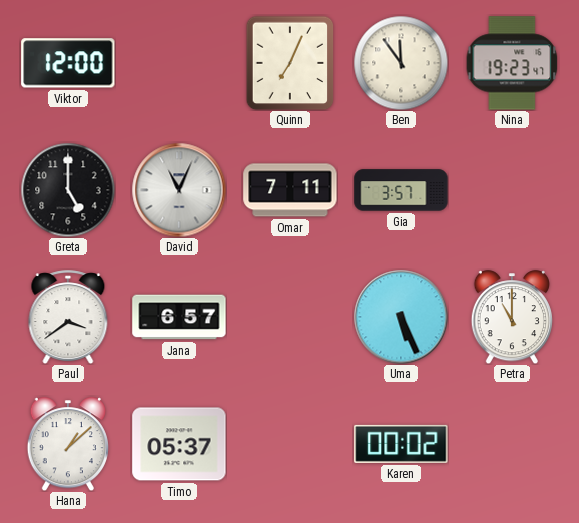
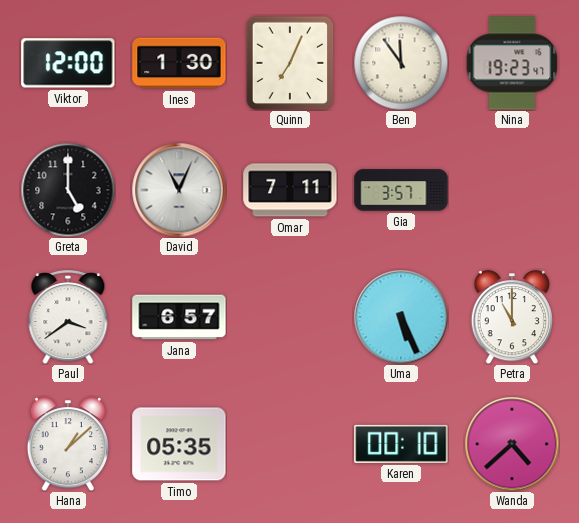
Ines: none -> 1:30 (179, 63)
Timo: 05:37 -> 05:35 (179, 444)
Karen: 00:02 -> 00:10 (401, 444)
Wanda: none -> 4:38 (512, 444)
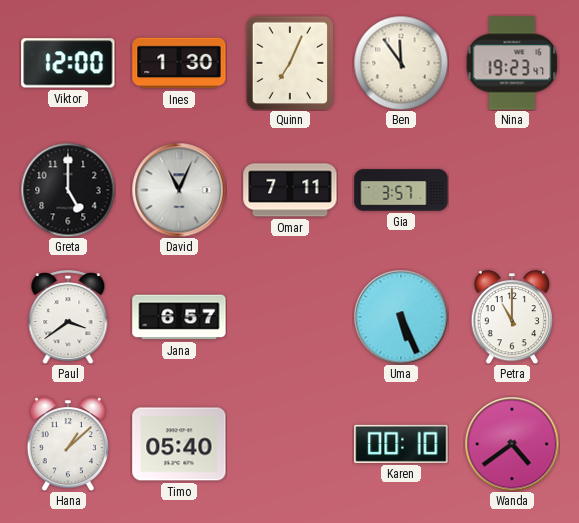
Timo: 05:35 -> 05:40 (179, 444)
Wanda: 4:38 -> 4:39 (512, 444)
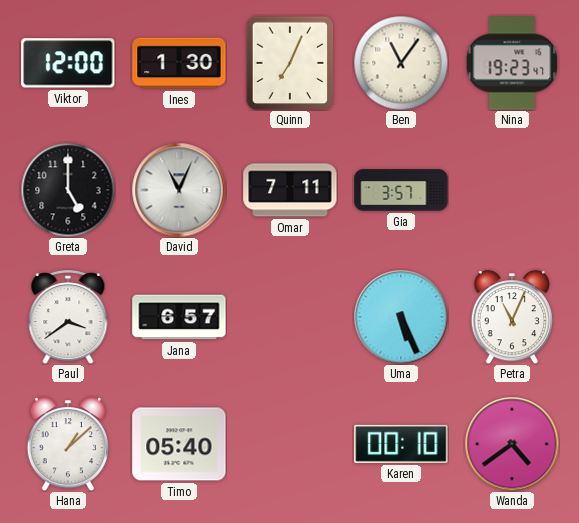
Ben: 11:54 -> 11:06 (401, 63)
Petra: 11:00 -> 11:04 (511, 317)
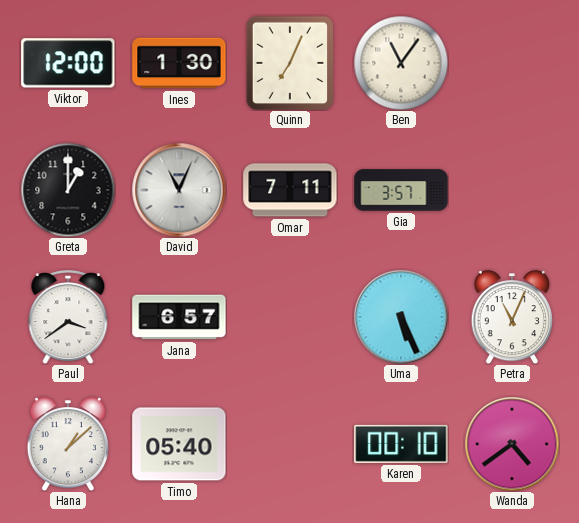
Nina: 19:23 -> none (512, 63)
Greta: 5:00 -> 1:00 (68, 190)
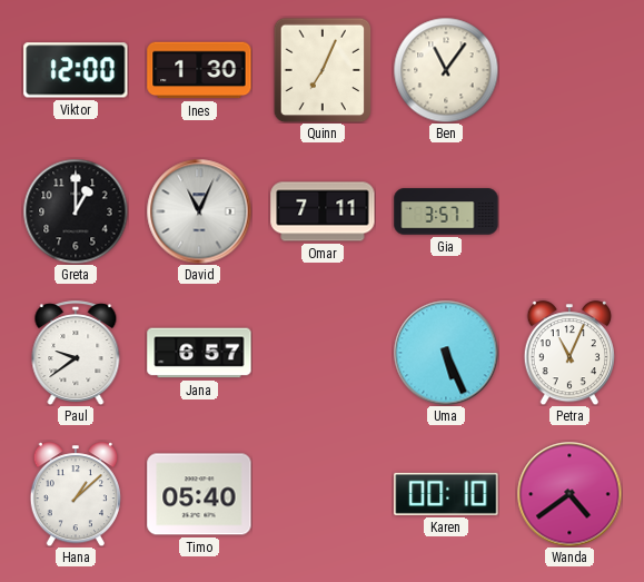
Paul: 3:39 -> 9:39 (76, 353)
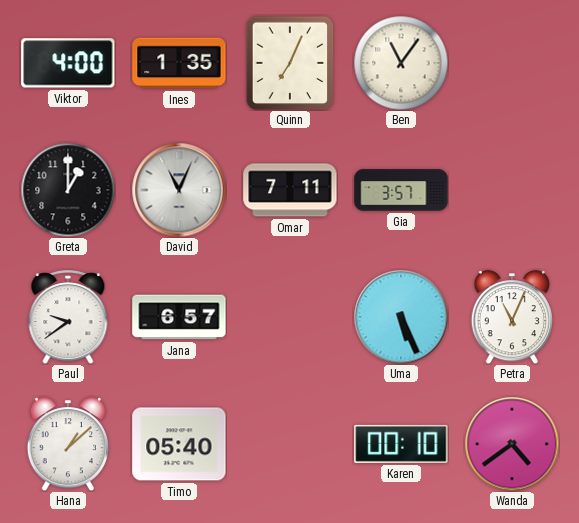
Viktor: 12:00 -> 4:00 (68, 63)
Ines: 1:30 -> 1:35 (179, 63)
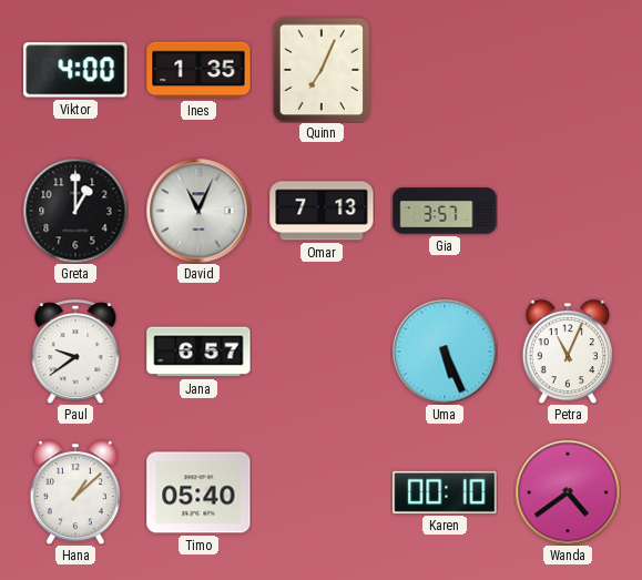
Ben: 11:06 -> none (401, 63)
Omar: 7:11 -> 7:13 (322, 211)
